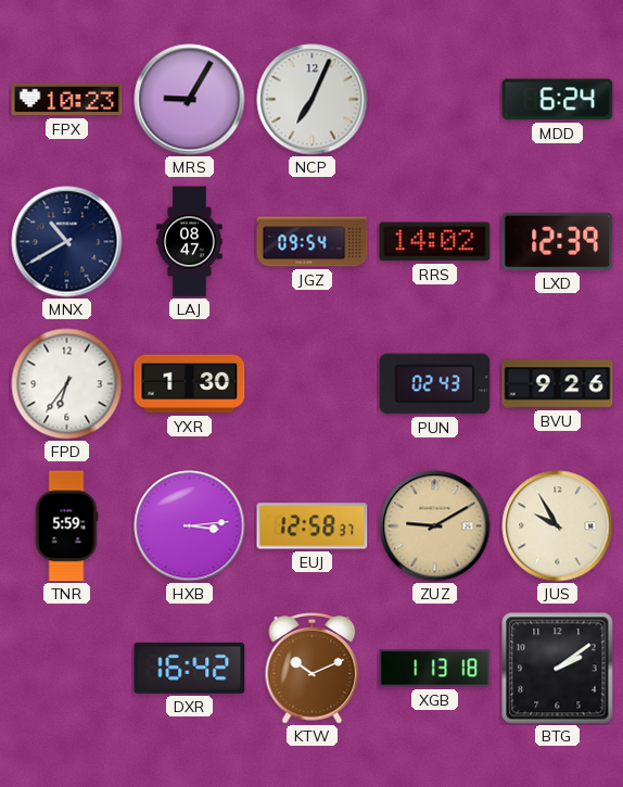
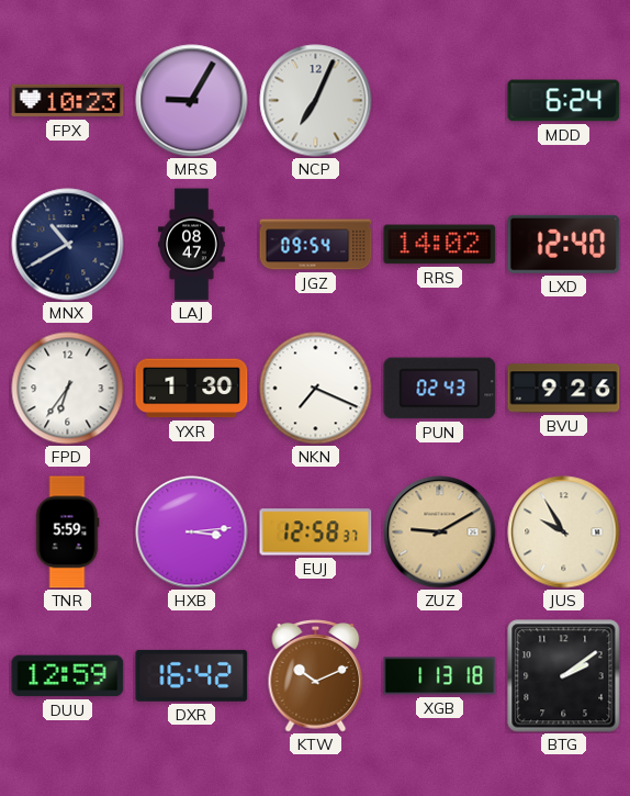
LXD: 12:39 -> 12:40 (564, 244)
NKN: none -> 7:19 (316, 389)
DUU: none -> 12:59 (68, 676)
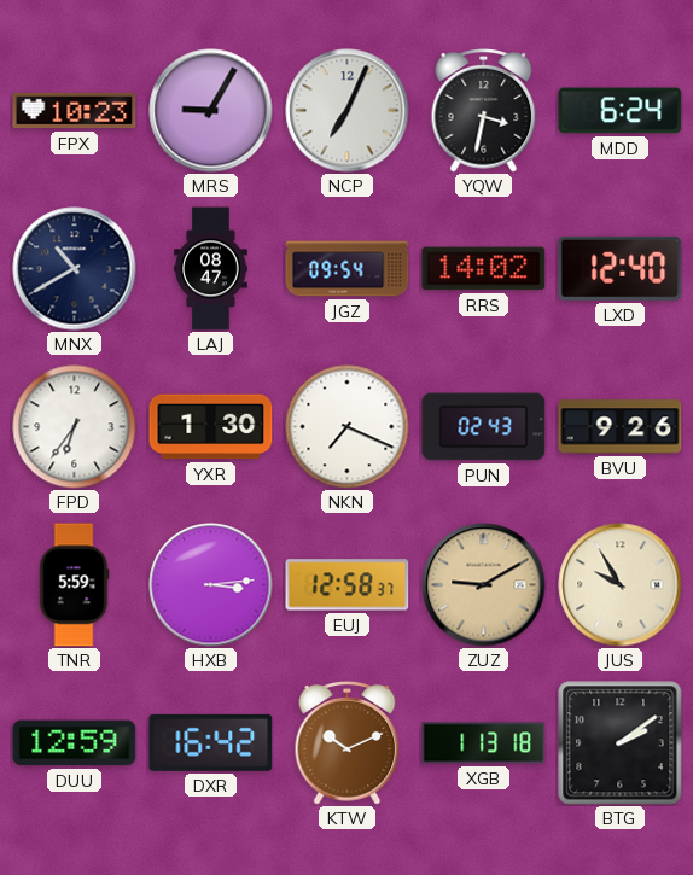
YQW: none -> 3:32 (484, 111)
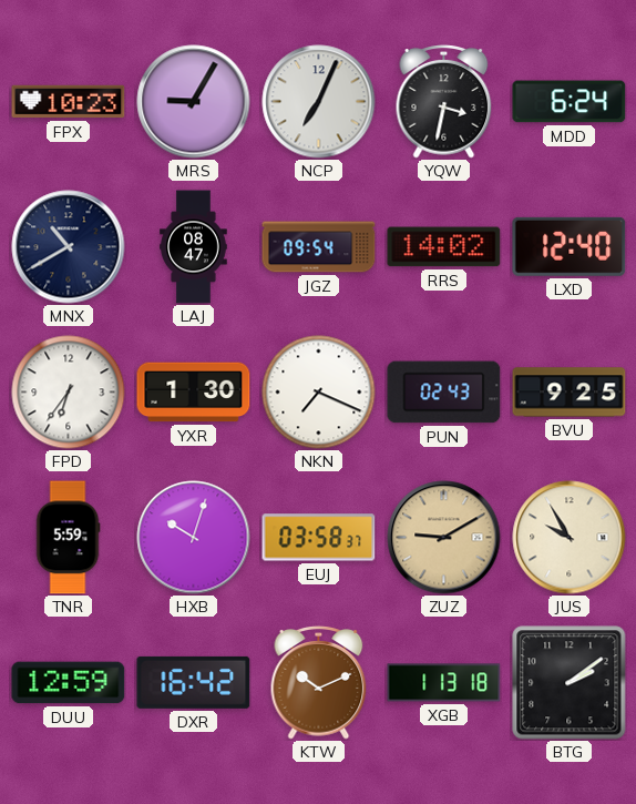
BVU: 9:26 -> 9:25 (570, 393)
HXB: 3:14 -> 10:03 (194, 538)
EUJ: 12:58 -> 03:58 (319, 538)
